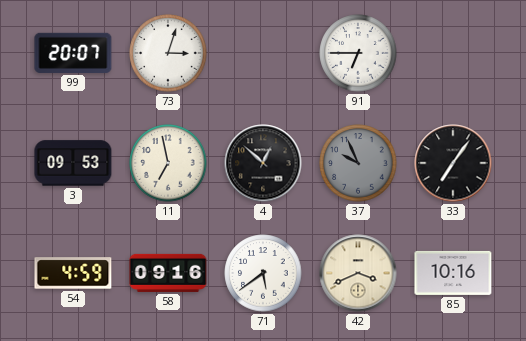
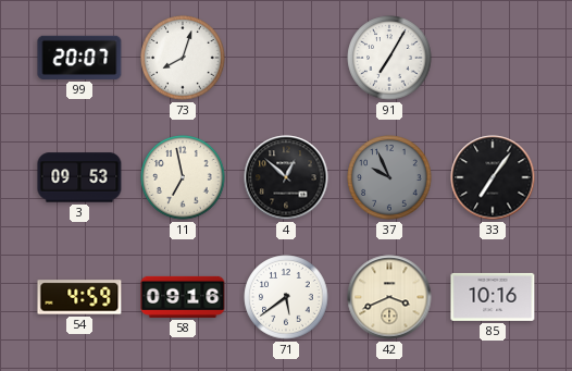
73: 3:03 -> 8:03 (183, 58)
91: 6:45 -> 7:05 (389, 58)
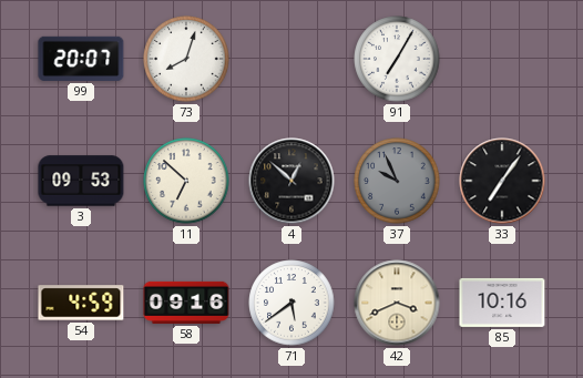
11: 6:58 -> 6:52 (186, 181)
